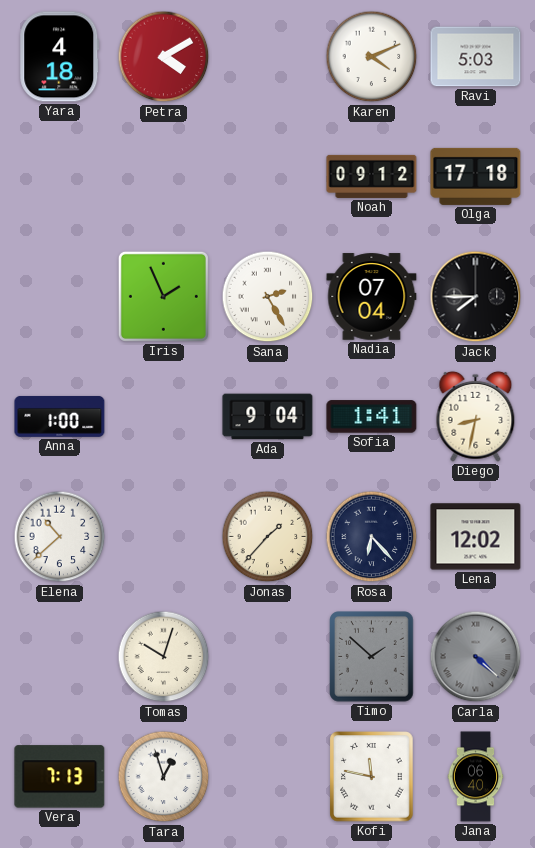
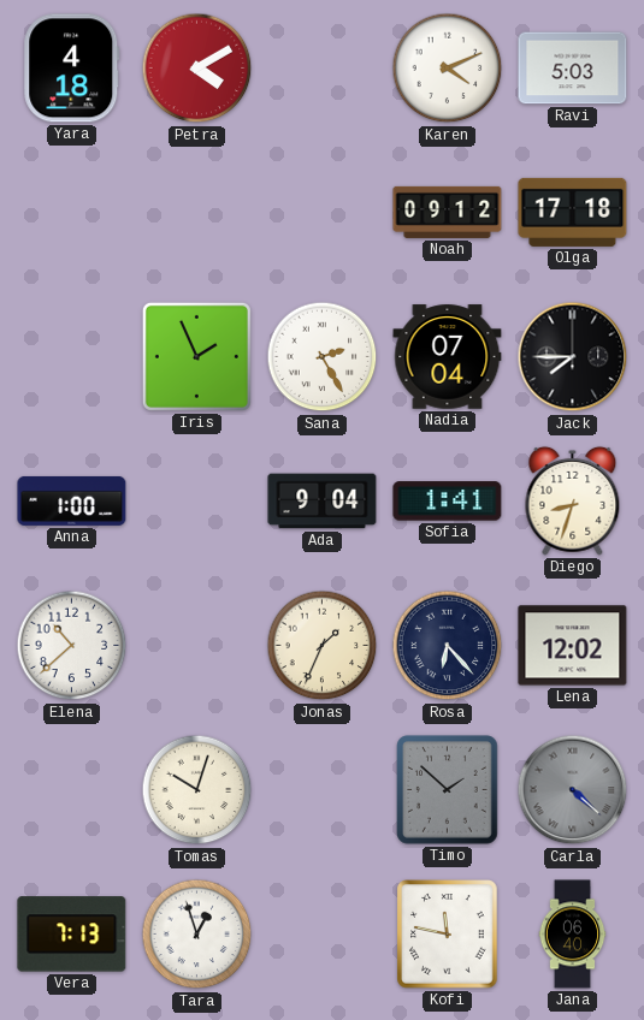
Diego: 8:32 -> 8:33 (573, 500)
Jonas: 1:37 -> 1:34 (323, 646)
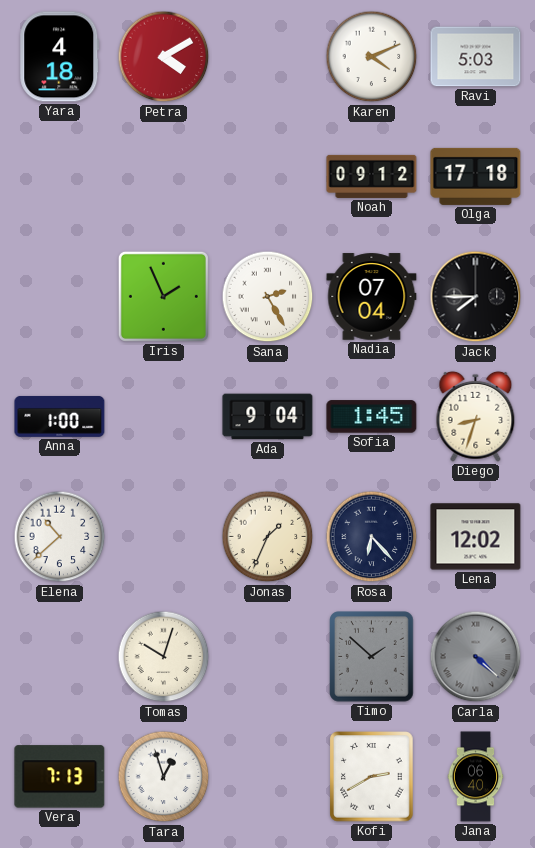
Sofia: 1:41 -> 1:45 (372, 417)
Kofi: 11:47 -> 2:40 (372, 777)
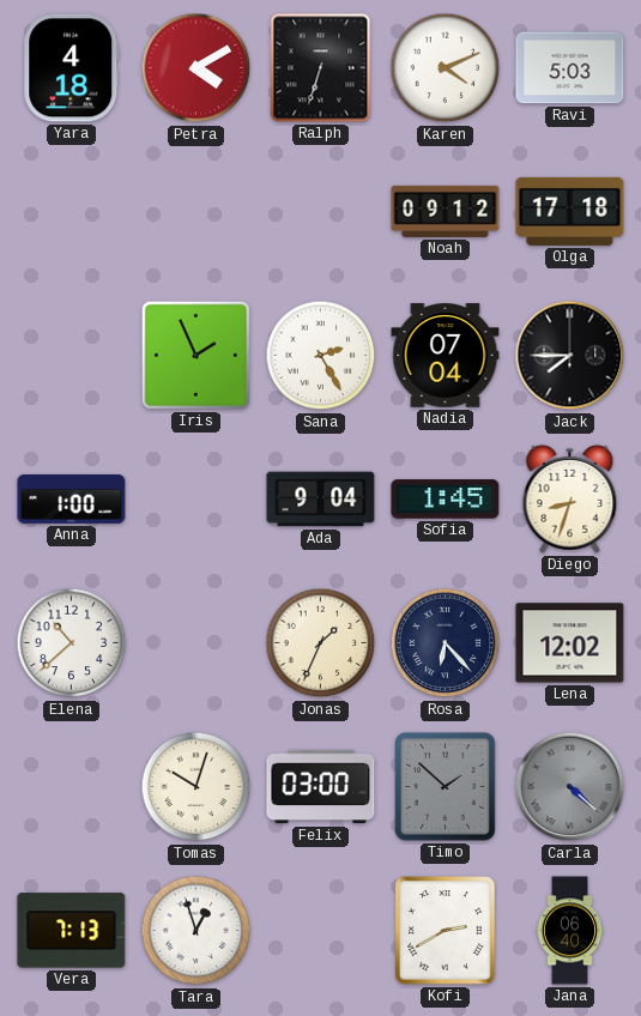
Ralph: none -> 6:33 (321, 68)
Felix: none -> 03:00 (321, 787)
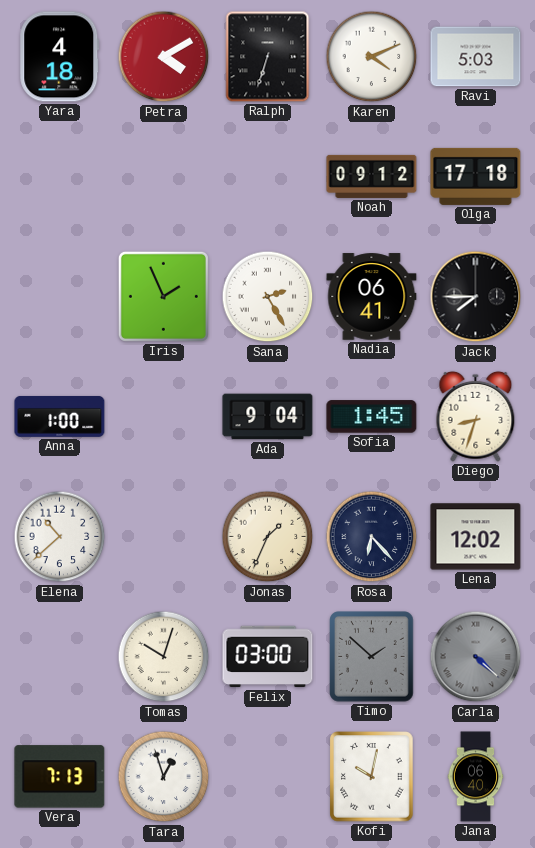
Nadia: 07:04 -> 06:41 (372, 297)
Kofi: 2:40 -> 10:02 (372, 777)
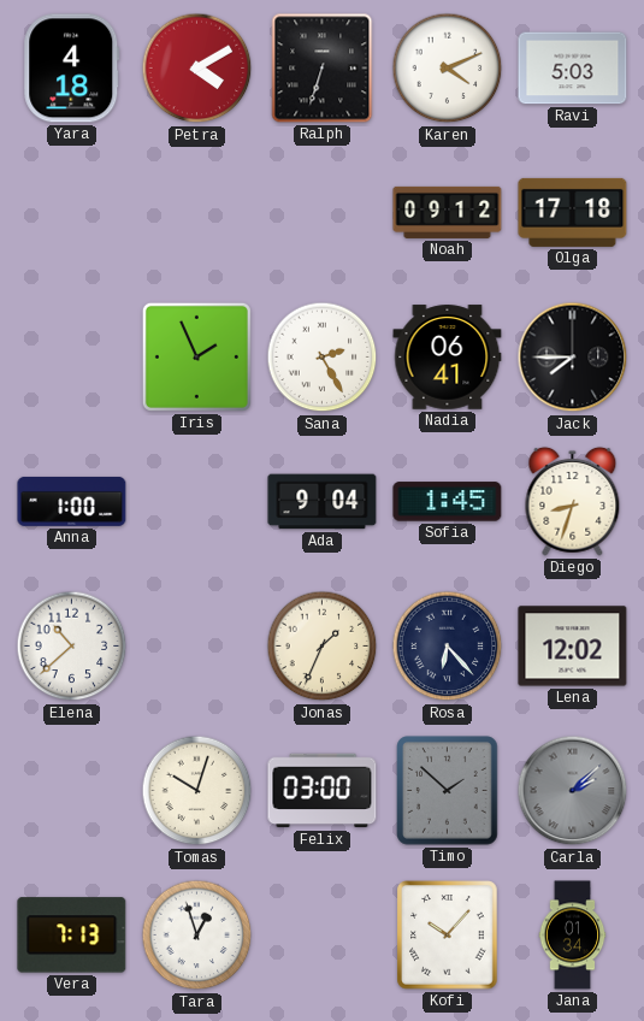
Carla: 4:22 -> 2:08 (573, 791)
Kofi: 10:02 -> 10:07 (448, 936)
Jana: 06:40 -> 01:34 (573, 936)
